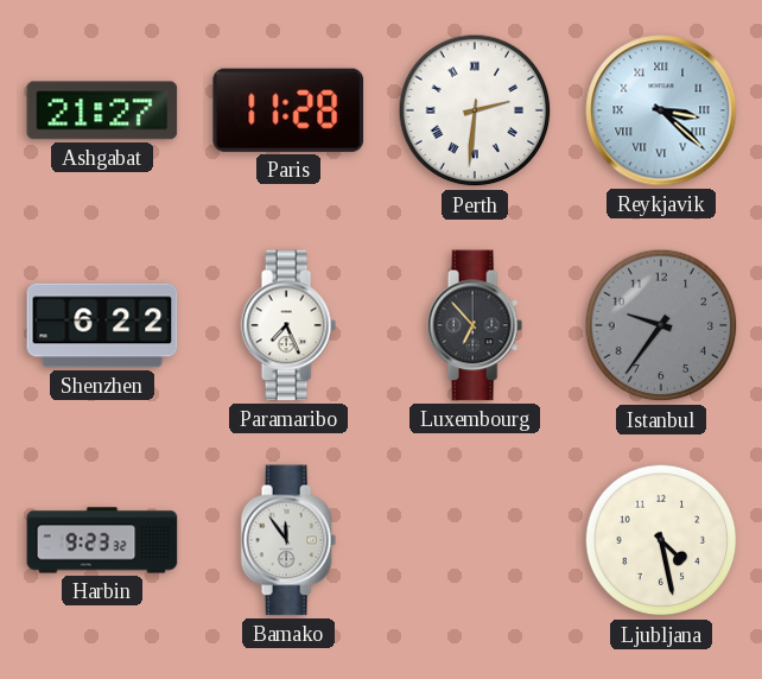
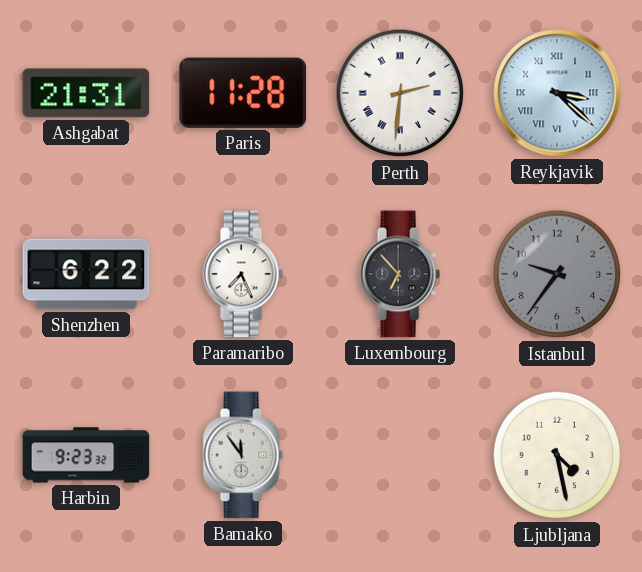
Ashgabat: 21:27 -> 21:31 (86, 93)
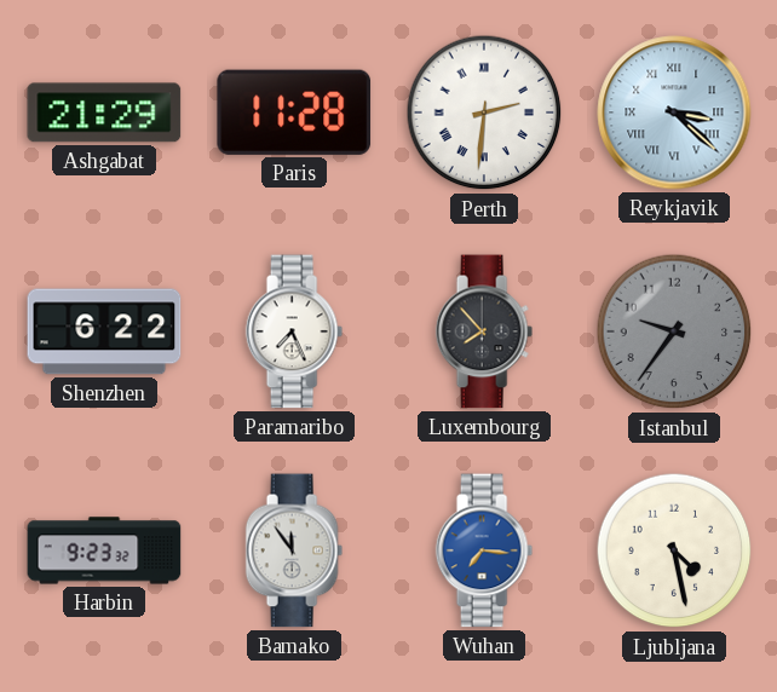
Ashgabat: 21:31 -> 21:29 (104, 113)
Luxembourg: 6:53 -> 7:53 (484, 331)
Wuhan: none -> 7:16 (484, 550)
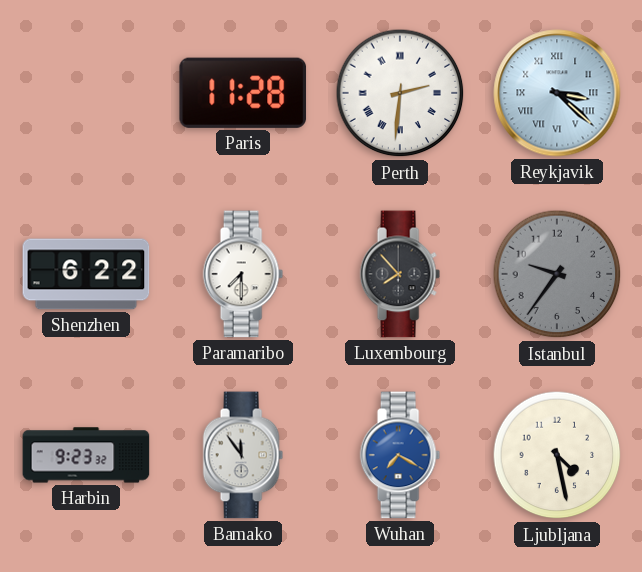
Ashgabat: 21:29 -> none (104, 113)
Paramaribo: 7:26 -> 7:30 (243, 274)
Wuhan: 7:16 -> 7:20 (400, 455)
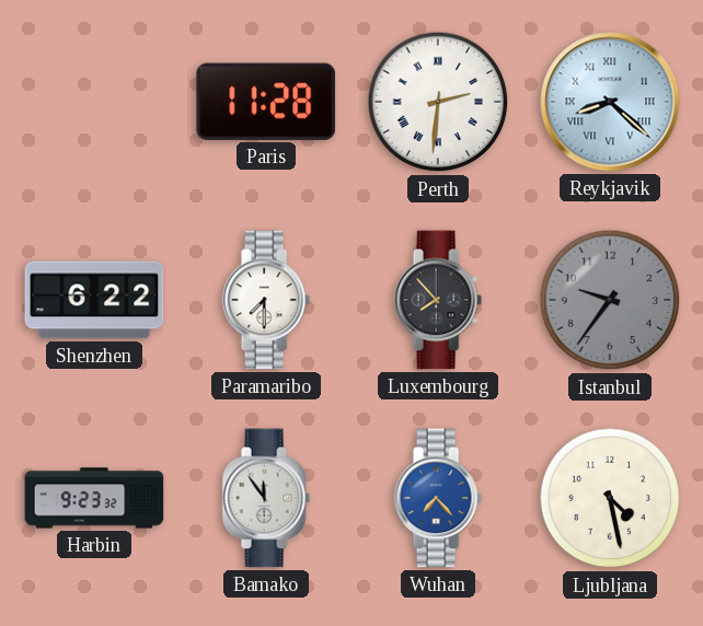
Reykjavik: 3:22 -> 8:22 (610, 102)
Wuhan: 7:20 -> 7:23 (438, 498)
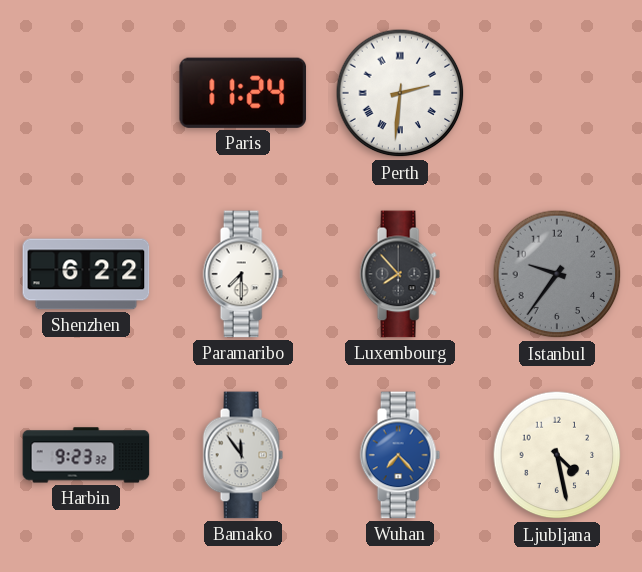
Paris: 11:28 -> 11:24 (243, 93)
Reykjavik: 8:22 -> none (610, 102)
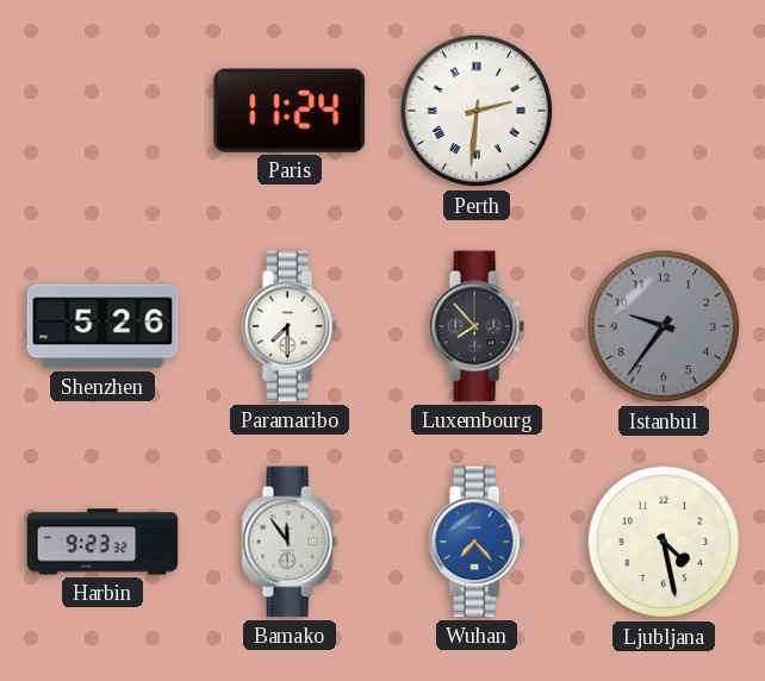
Shenzhen: 6:22 -> 5:26 (102, 326)
